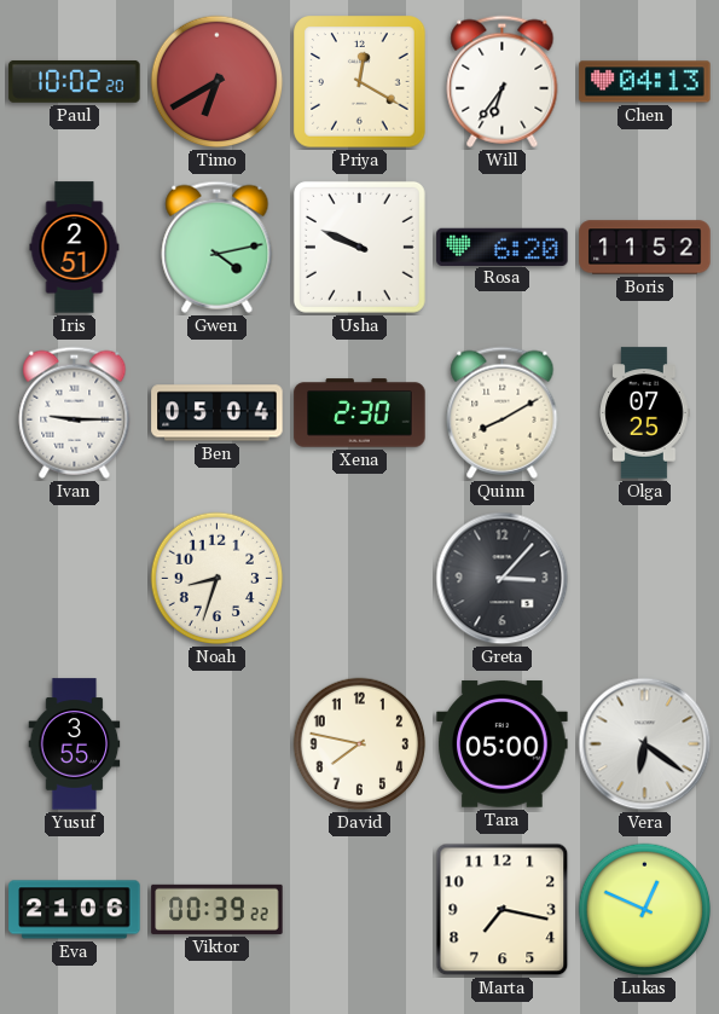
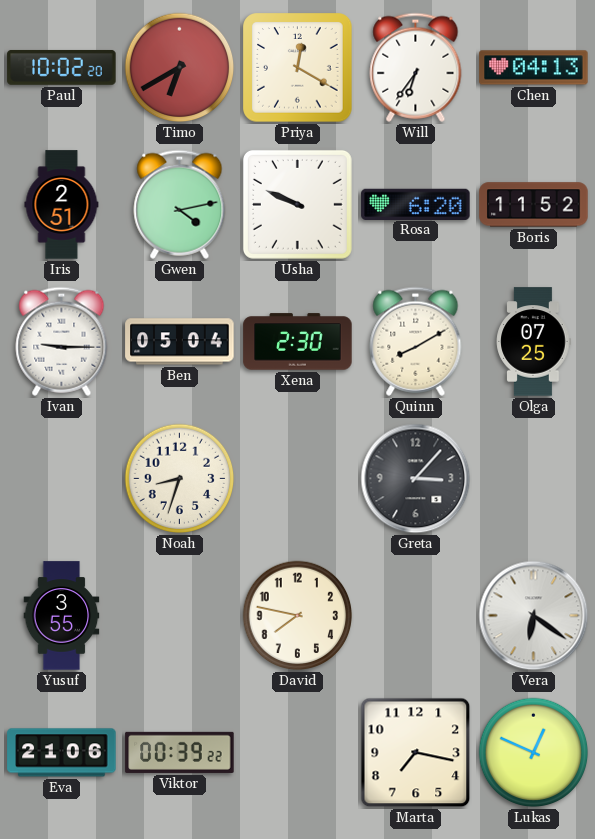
Tara: 05:00 -> none (503, 744)
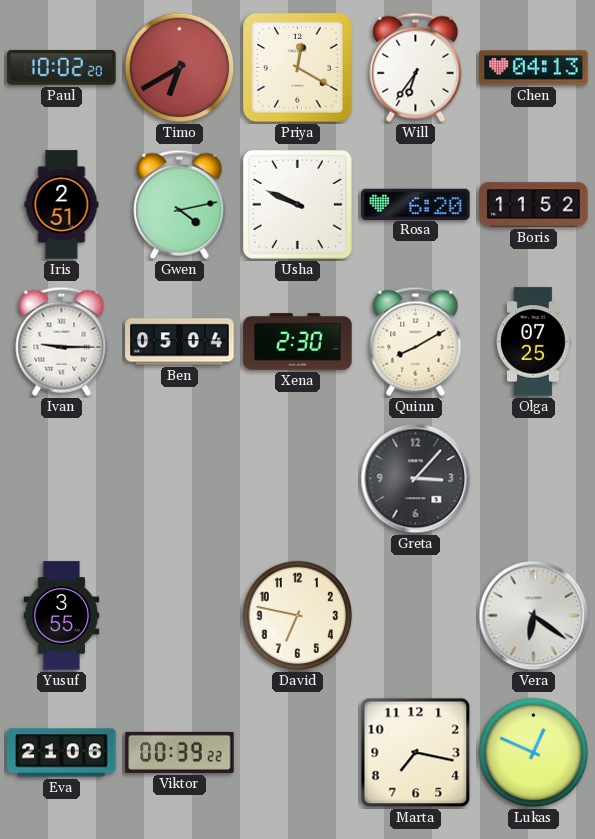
Noah: 8:33 -> none (180, 479)
David: 7:47 -> 6:47 (298, 616)
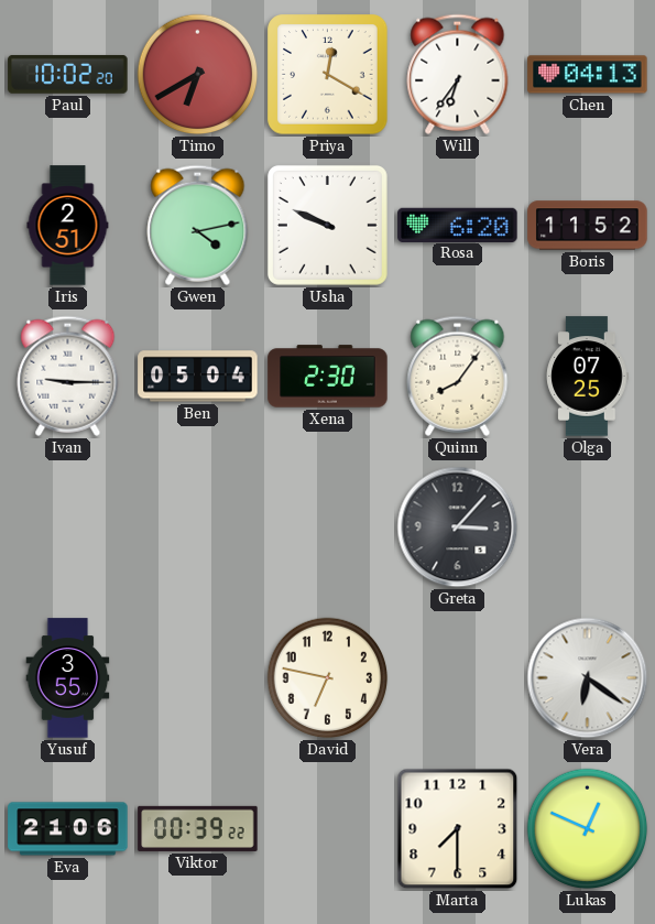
Quinn: 8:10 -> 8:06 (458, 376)
Marta: 7:17 -> 7:30 (458, 829)
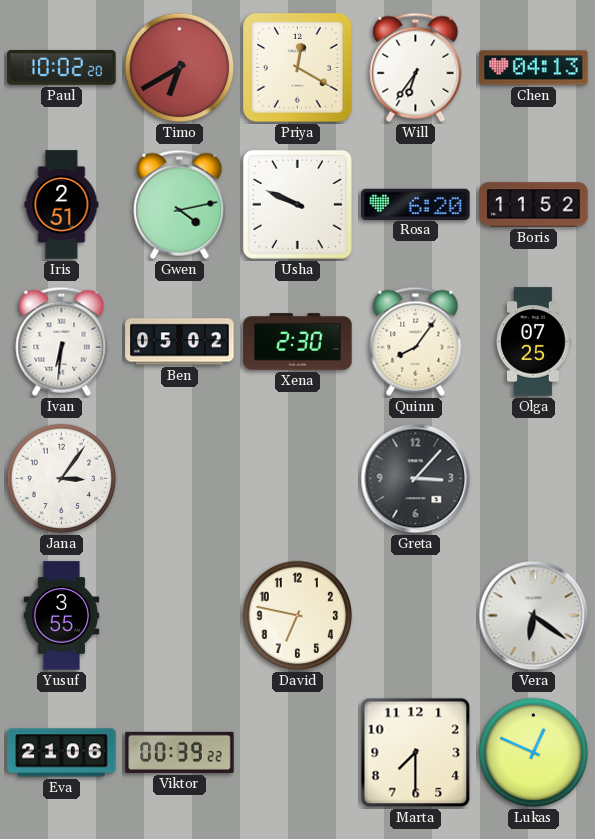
Ivan: 9:15 -> 6:31 (62, 341)
Ben: 05:04 -> 05:02 (180, 342)
Jana: none -> 3:06 (62, 479)
